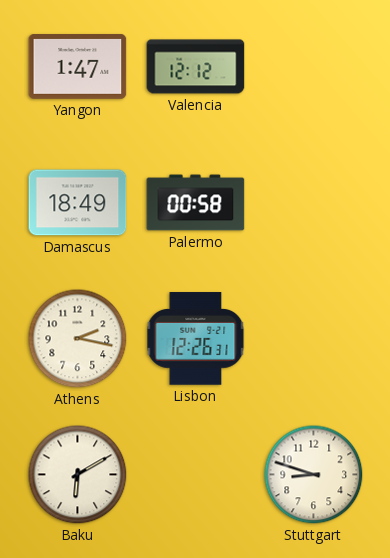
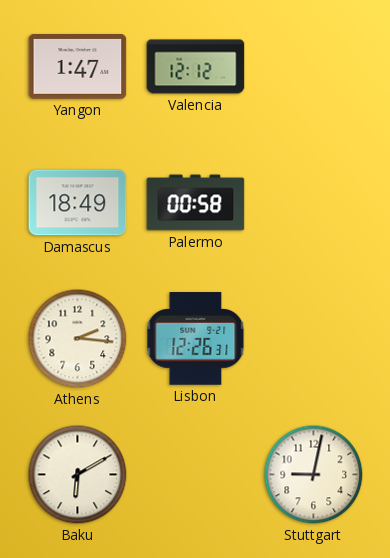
Athens: 2:17 -> 2:16 (78, 339)
Stuttgart: 8:48 -> 9:02 (314, 475)
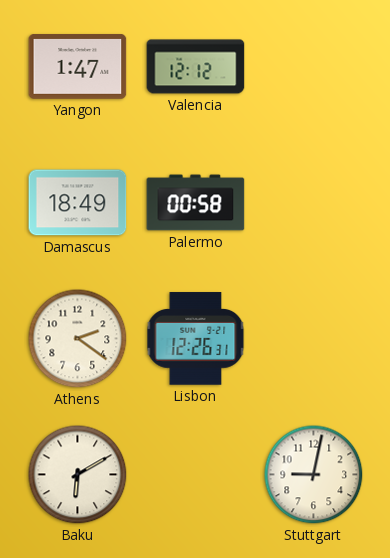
Athens: 2:16 -> 2:21 (78, 339)
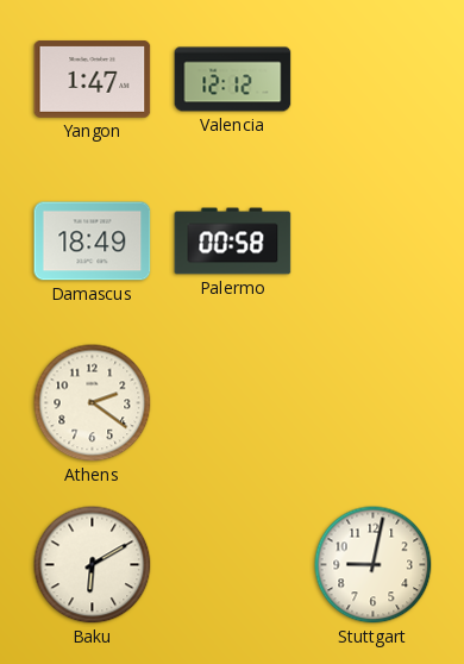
Lisbon: 12:26 -> none (196, 339)
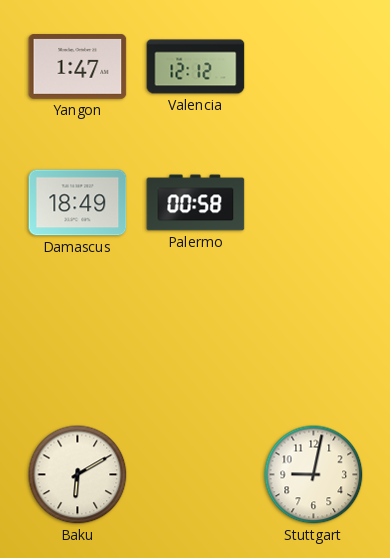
Athens: 2:21 -> none (93, 403)
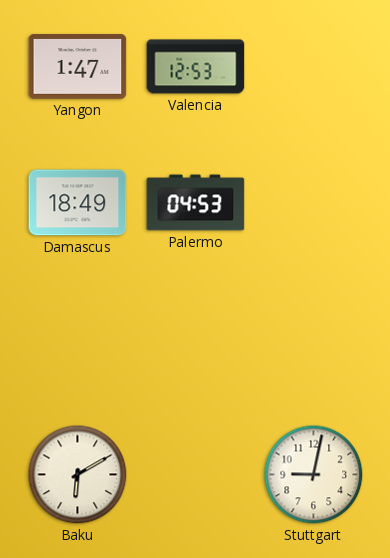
Valencia: 12:12 -> 12:53 (196, 67)
Palermo: 00:58 -> 04:53 (196, 203)
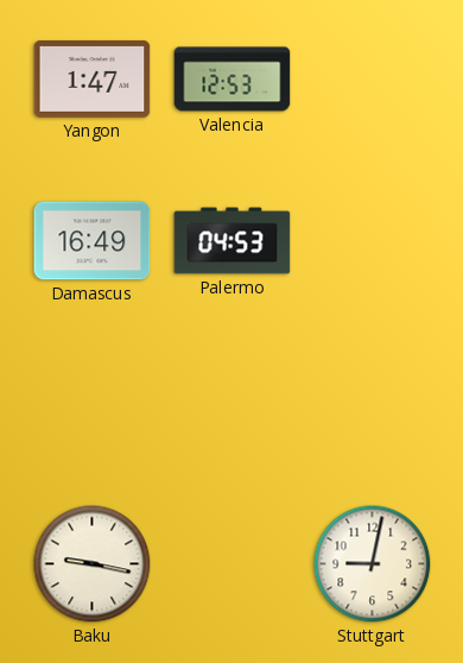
Damascus: 18:49 -> 16:49 (93, 241)
Baku: 6:10 -> 9:17 (93, 564)
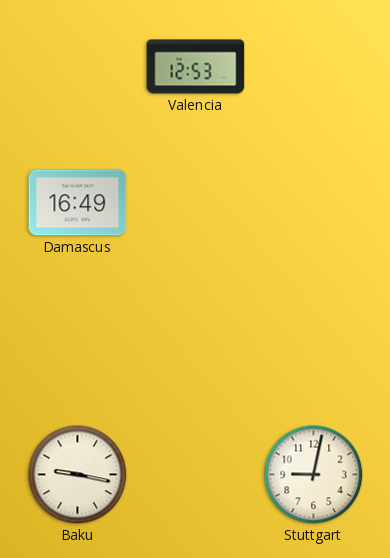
Yangon: 1:47 -> none (93, 80)
Palermo: 04:53 -> none (233, 241)
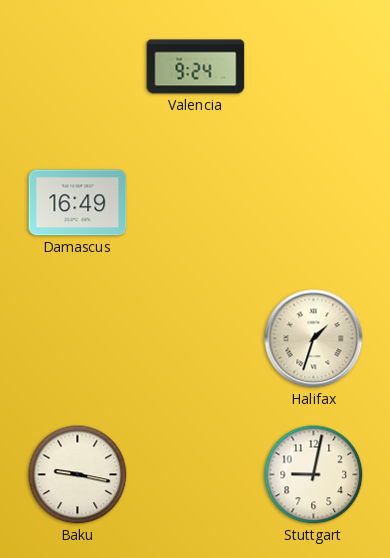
Valencia: 12:53 -> 9:24 (196, 67)
Halifax: none -> 1:33 (314, 339)
